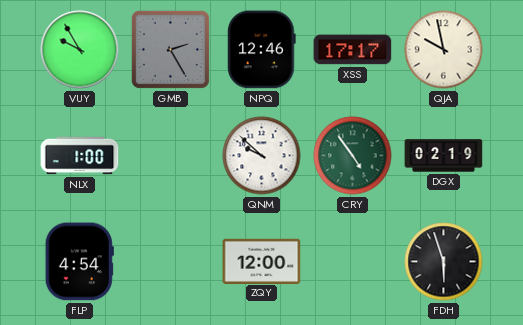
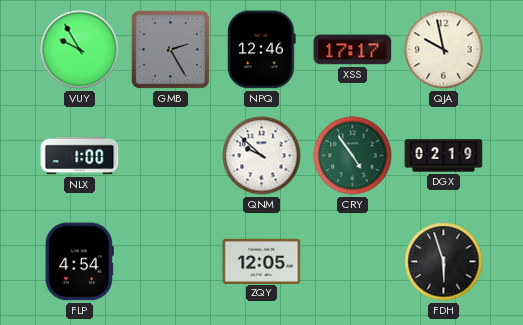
ZQY: 12:00 -> 12:05 (262, 261)
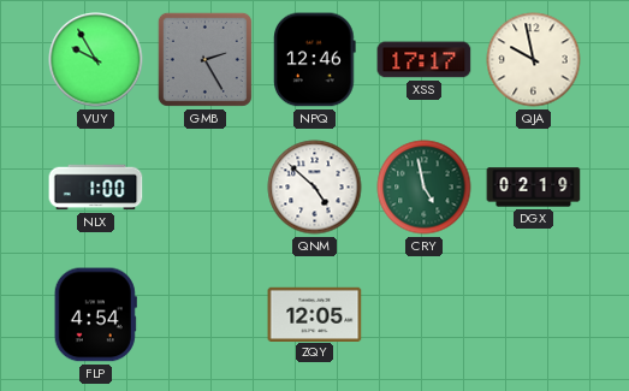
QNM: 9:52 -> 4:52 (315, 188)
CRY: 4:54 -> 4:58 (425, 188)
FDH: 5:57 -> none (444, 262)
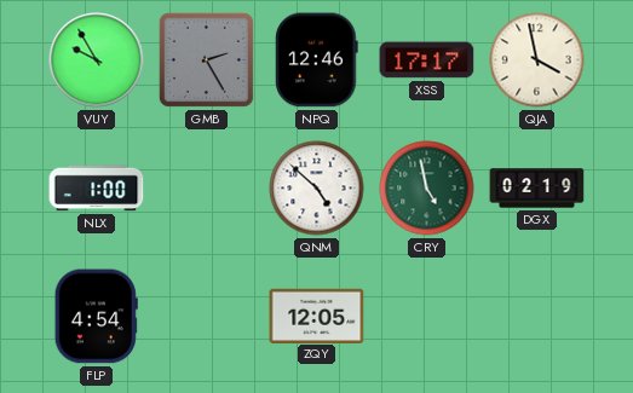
QJA: 9:58 -> 3:58 (537, 60)
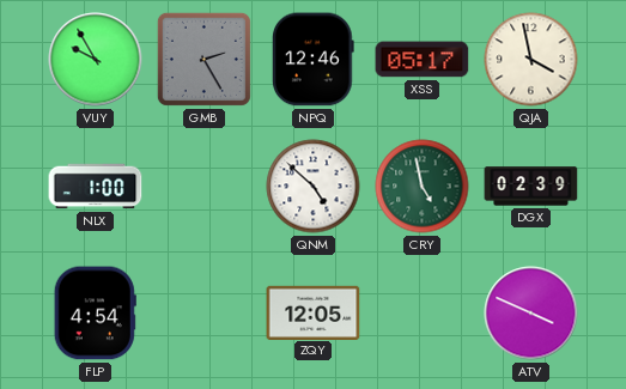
XSS: 17:17 -> 05:17 (423, 60)
DGX: 02:19 -> 02:39 (531, 187)
ATV: none -> 3:49 (531, 314)
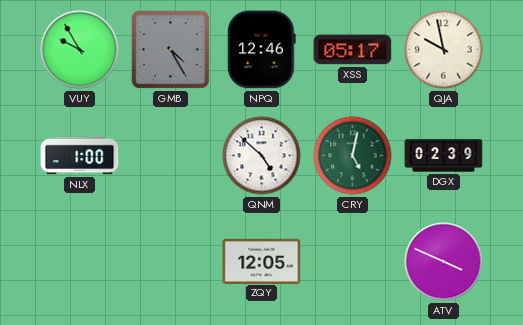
GMB: 2:25 -> 4:25 (170, 49)
QJA: 3:58 -> 9:58 (444, 50)
CRY: 4:58 -> 5:02 (353, 156)
FLP: 4:54 -> none (95, 314)
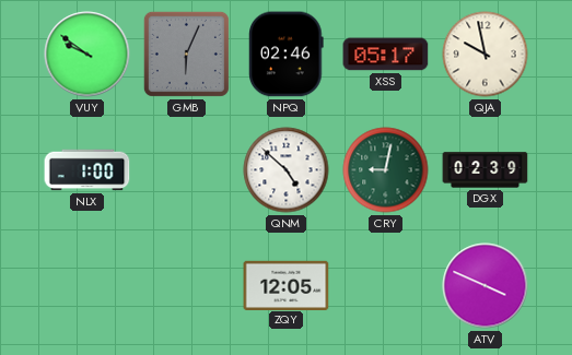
VUY: 9:55 -> 9:51 (87, 55)
GMB: 4:25 -> 6:04 (186, 54)
NPQ: 12:46 -> 02:46 (287, 55)
CRY: 5:02 -> 9:02 (386, 170)
